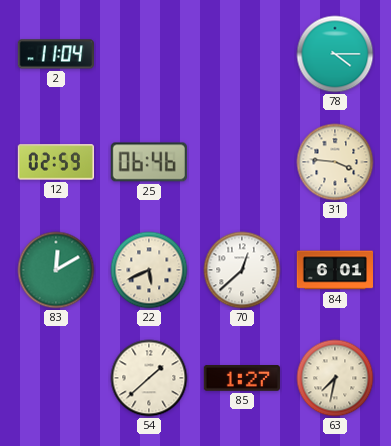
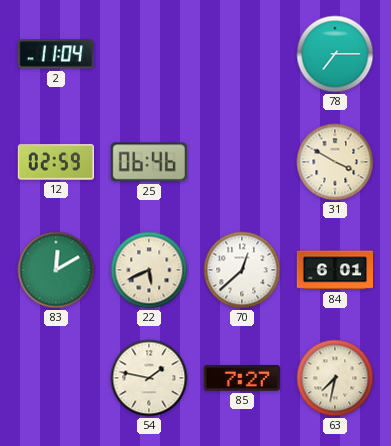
78: 4:15 -> 7:15 (335, 54)
31: 3:46 -> 3:50 (335, 162)
54: 1:38 -> 1:47 (149, 378)
85: 1:27 -> 7:27 (241, 379)
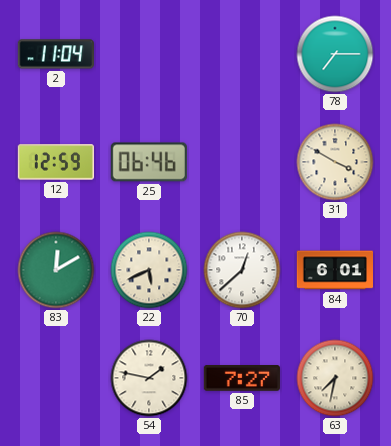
12: 02:59 -> 12:59 (56, 162)
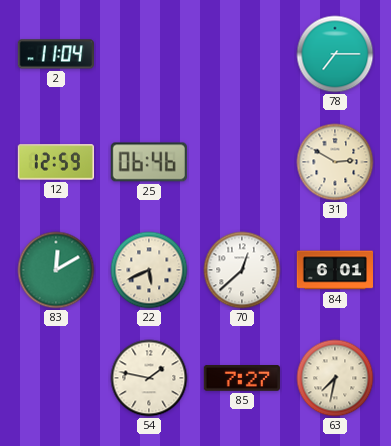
31: 3:50 -> 2:50 (335, 162)
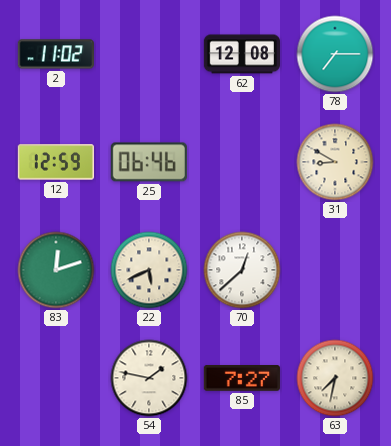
2: 11:04 -> 11:02 (56, 54)
62: none -> 12:08 (241, 54)
31: 2:50 -> 8:50 (335, 162)
83: 12:10 -> 12:12 (56, 270)
84: 6:01 -> none (334, 270)
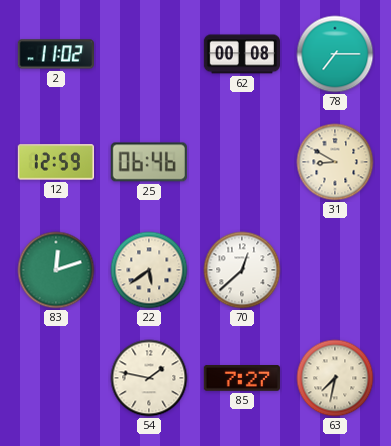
62: 12:08 -> 00:08 (241, 54)
22: 5:41 -> 5:39 (149, 270)
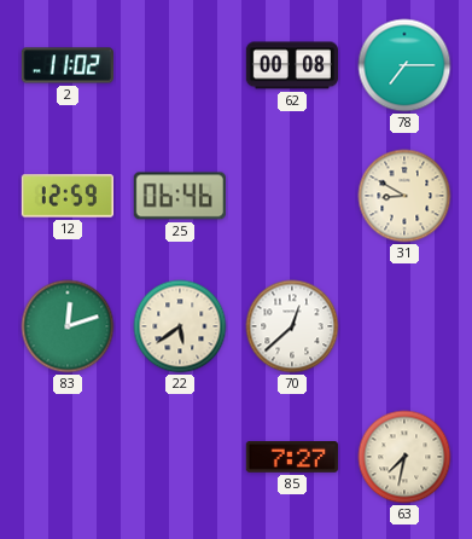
54: 1:47 -> none (149, 378)
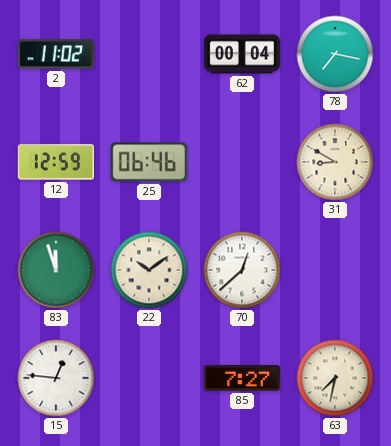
62: 00:08 -> 00:04 (241, 54)
78: 7:15 -> 7:17 (335, 54)
83: 12:12 -> 11:57 (56, 270)
22: 5:39 -> 10:09 (149, 270)
15: none -> 12:46 (56, 378)
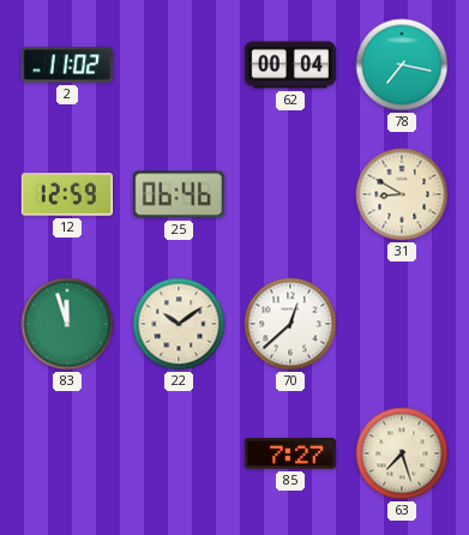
15: 12:46 -> none (56, 378)
63: 7:32 -> 7:27 (402, 453)
